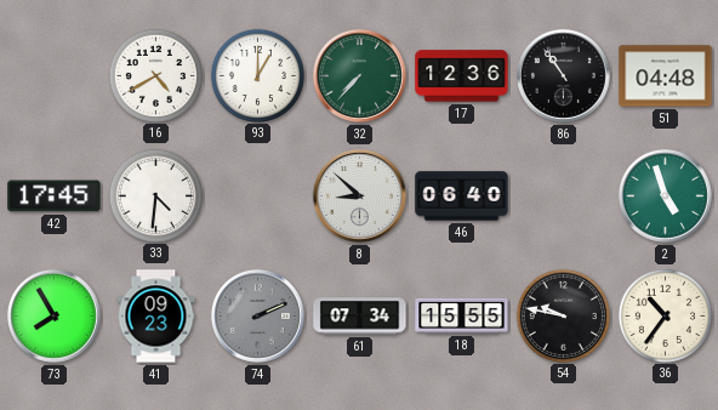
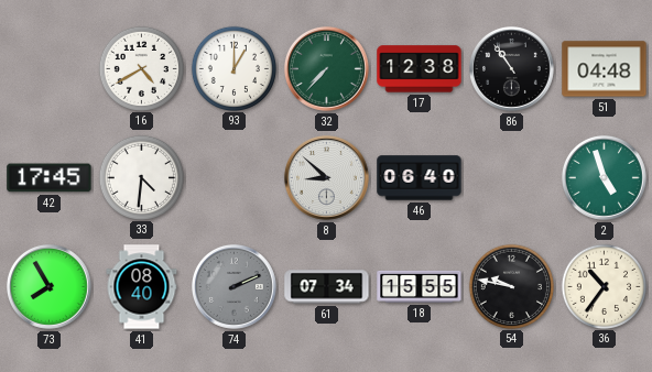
17: 12:36 -> 12:38 (420, 69)
41: 09:23 -> 08:40 (142, 287)
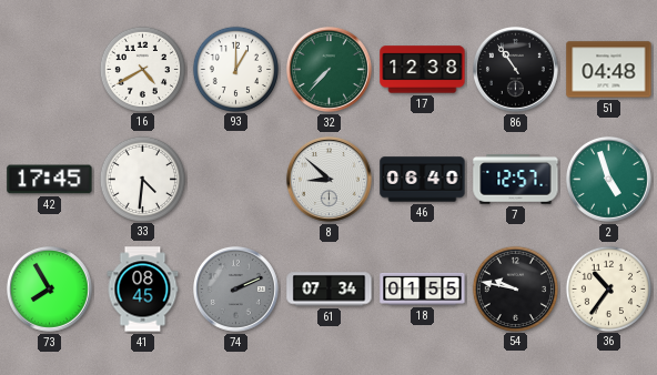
7: none -> 12:57 (516, 180)
41: 08:40 -> 08:45 (143, 290)
18: 15:55 -> 01:55 (423, 288)
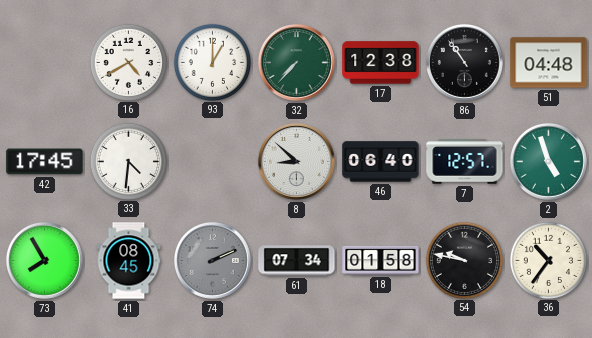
18: 01:55 -> 01:58 (381, 260)
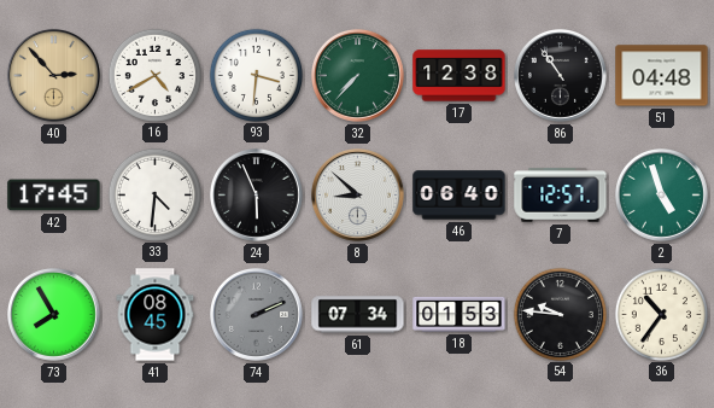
40: none -> 2:53 (53, 75)
93: 1:00 -> 3:31 (256, 75)
24: none -> 5:56 (256, 194)
18: 01:58 -> 01:53 (460, 314)
54: 9:47 -> 9:46 (560, 314)
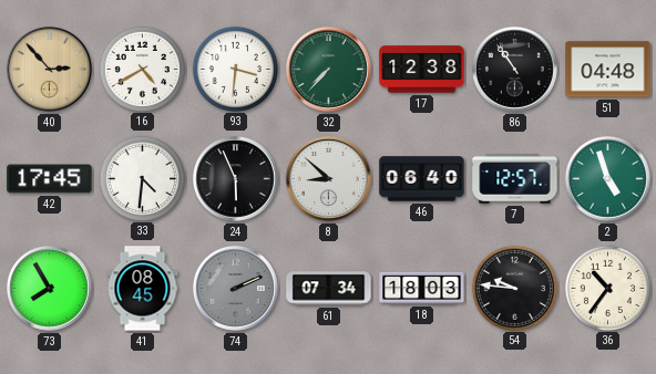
18: 01:53 -> 18:03 (422, 288)
